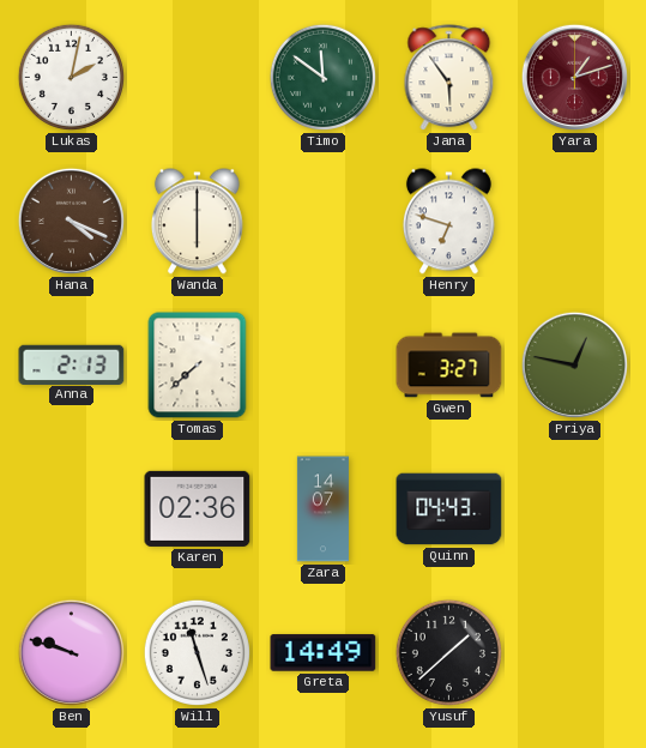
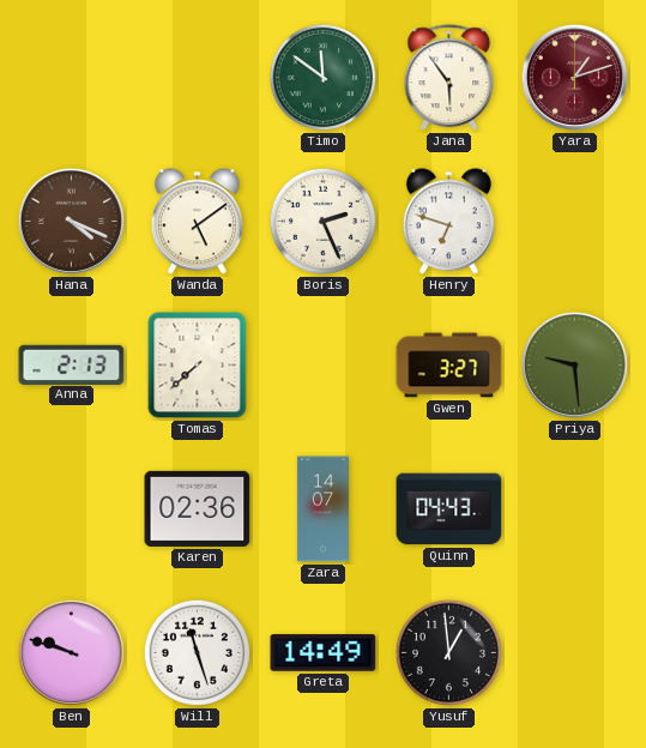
Lukas: 2:02 -> none (71, 77)
Wanda: 6:00 -> 5:09 (197, 222)
Boris: none -> 2:26 (322, 221)
Priya: 12:47 -> 9:29 (574, 364)
Yusuf: 1:38 -> 12:59 (448, 652)
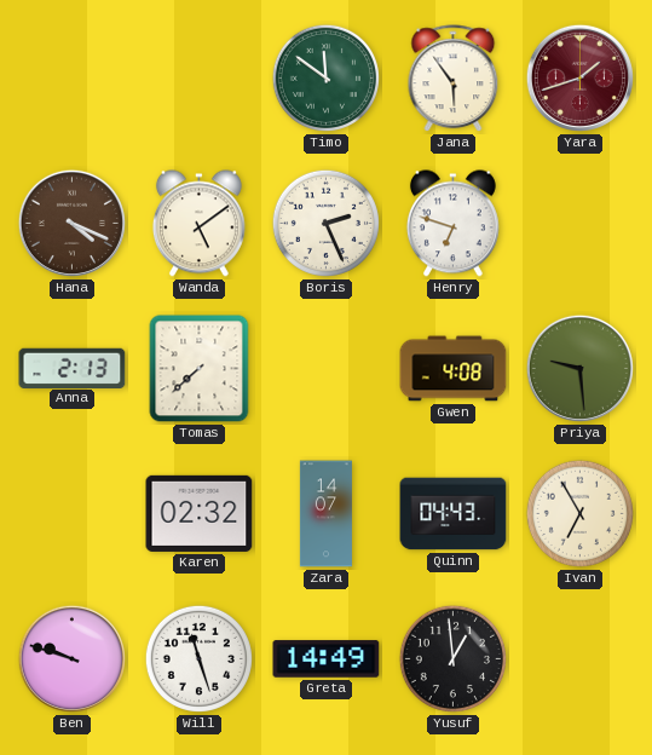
Yara: 1:12 -> 1:42 (579, 77)
Gwen: 3:27 -> 4:08 (454, 369)
Karen: 02:36 -> 02:32 (200, 513)
Ivan: none -> 6:55 (579, 513)
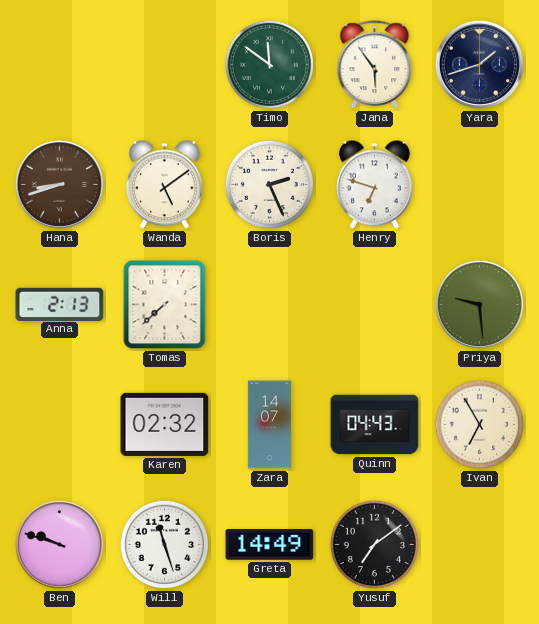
Yara dial: burgundy -> navy (479, 64)
Hana: 4:19 -> 8:42 (59, 184)
Gwen: 4:08 -> none (454, 369)
Yusuf: 12:59 -> 7:09 (374, 544)
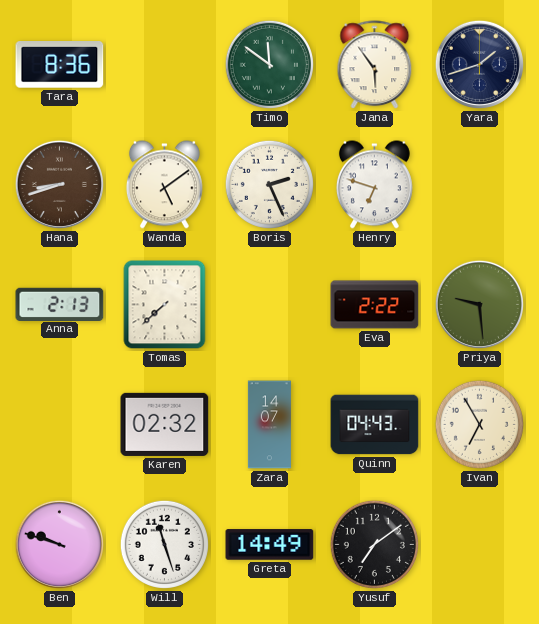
Tara: none -> 8:36 (60, 65)
Eva: none -> 2:22 (375, 305)
